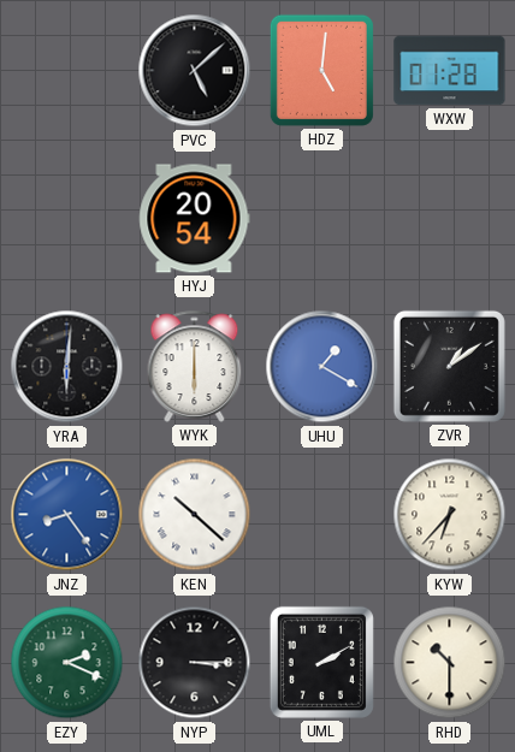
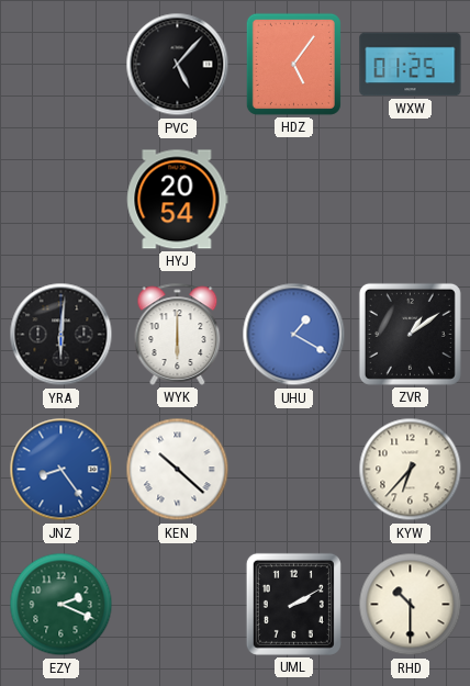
PVC: 5:08 -> 5:07 (178, 65)
HDZ: 5:01 -> 5:06 (293, 64)
WXW: 01:28 -> 01:25 (411, 65)
NYP: 3:15 -> none (195, 663)
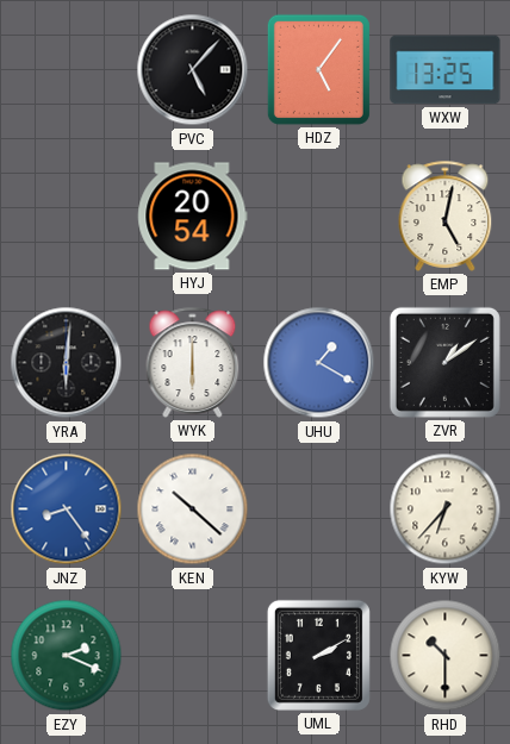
WXW: 01:25 -> 13:25 (446, 70)
EMP: none -> 5:02 (446, 215)
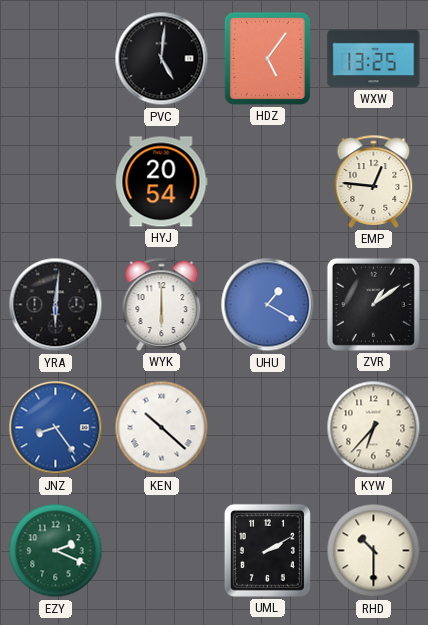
PVC: 5:07 -> 5:01 (162, 59)
EMP: 5:02 -> 12:46 (374, 181)
